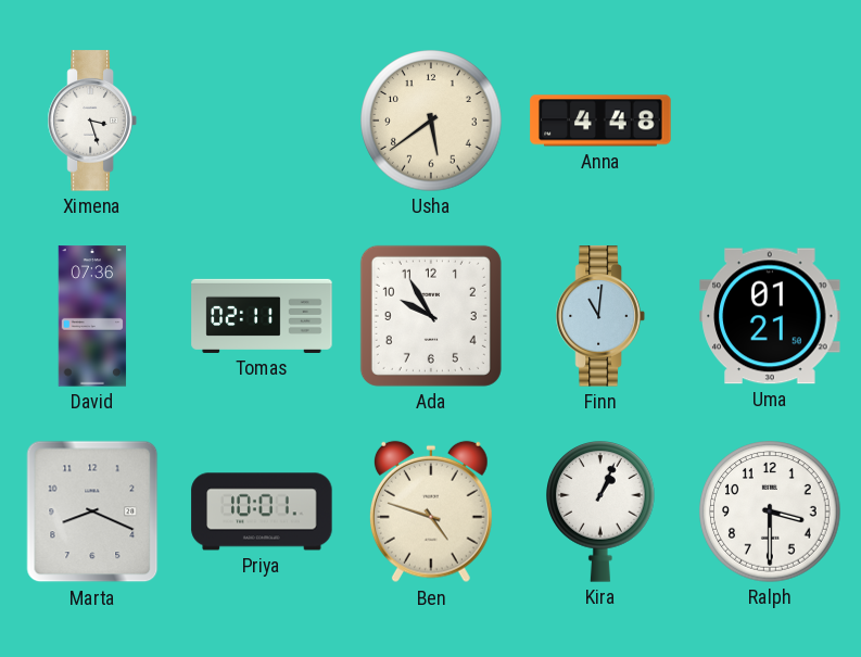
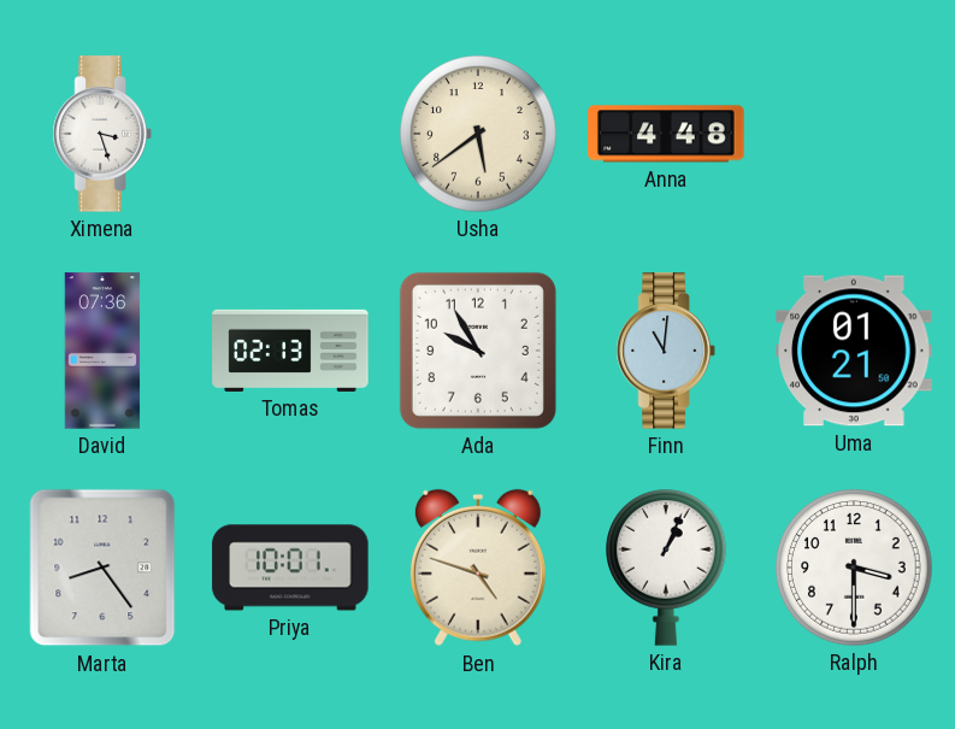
Tomas: 02:11 -> 02:13 (290, 351)
Marta: 8:19 -> 8:24 (102, 568)
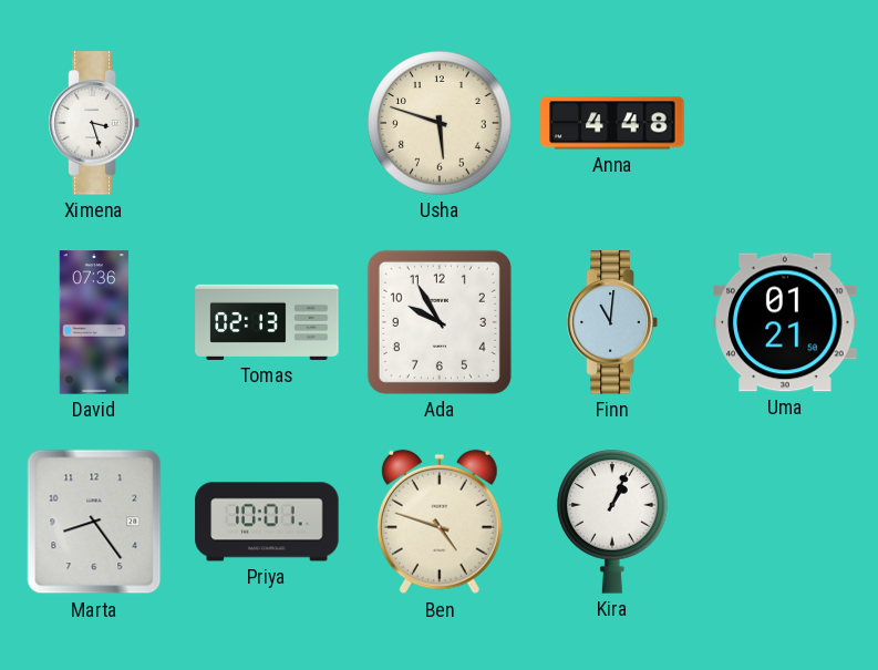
Usha: 5:39 -> 5:48 (440, 123)
Ralph: 3:30 -> none (854, 568)
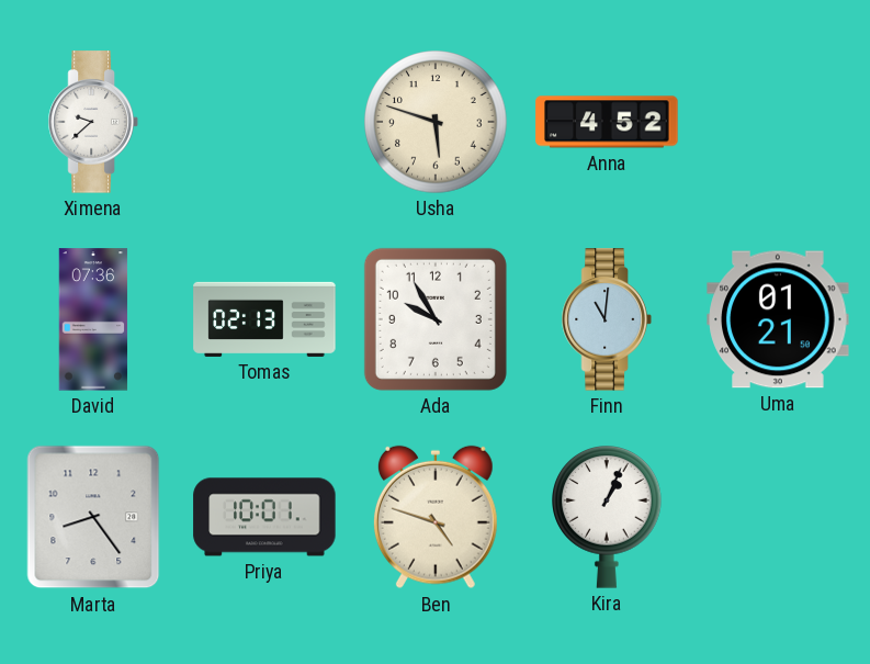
Ximena: 3:27 -> 9:38 (93, 122)
Anna: 4:48 -> 4:52 (607, 122)
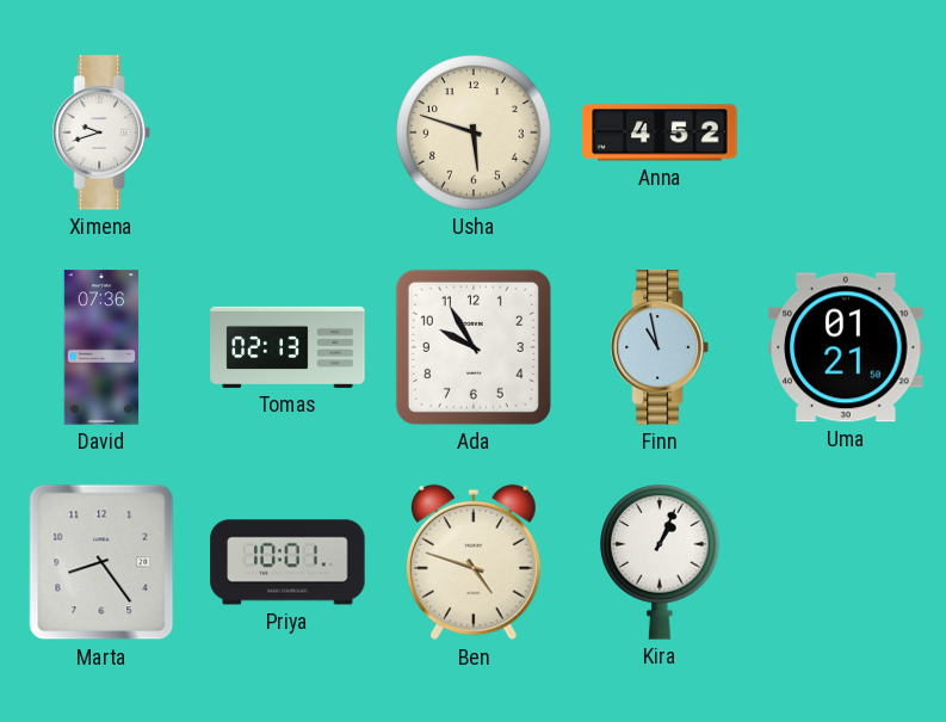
Ximena: 9:38 -> 9:42 (101, 132)
Finn: 11:01 -> 10:58 (660, 347)
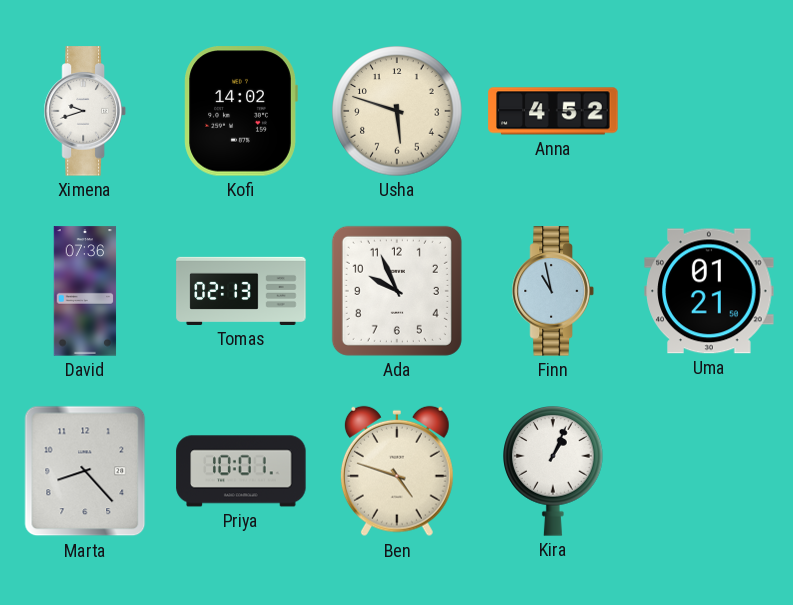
Kofi: none -> 14:02 (241, 111)
Ada: 9:55 -> 9:56 (397, 291)
Marta: 8:24 -> 8:23 (85, 471)
